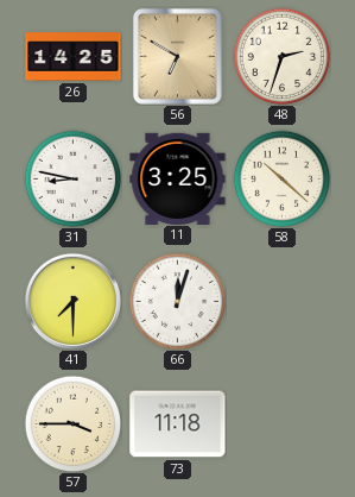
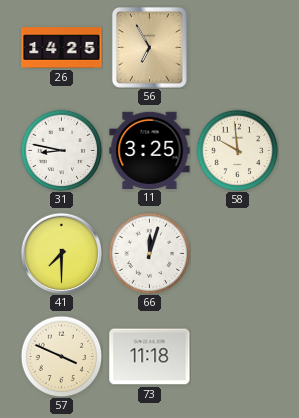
56: 6:50 -> 6:55 (149, 48)
48: 2:33 -> none (281, 56)
58: 10:22 -> 9:59 (237, 150)
57: 3:45 -> 3:49 (61, 356)
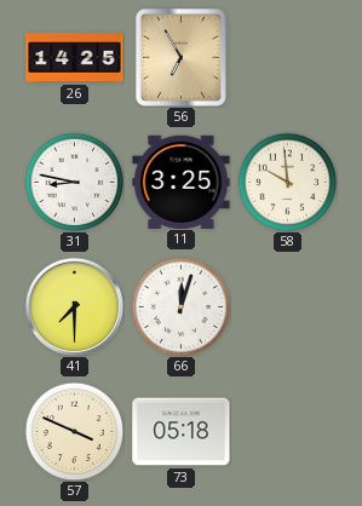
73: 11:18 -> 05:18 (182, 432)
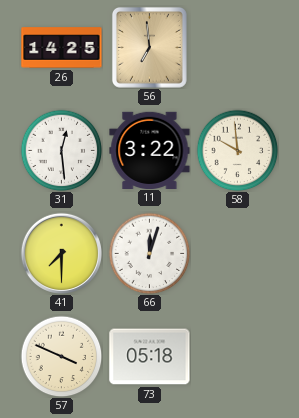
56: 6:55 -> 6:59 (149, 48)
31: 8:47 -> 12:29 (61, 150)
11: 3:25 -> 3:22 (150, 150)
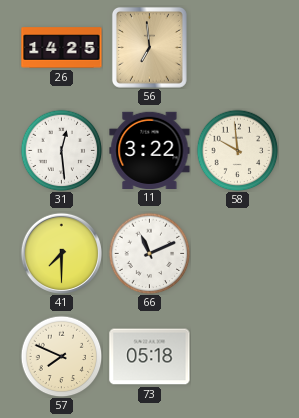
66: 12:03 -> 11:11 (149, 253)
57: 3:49 -> 7:49 (61, 356)
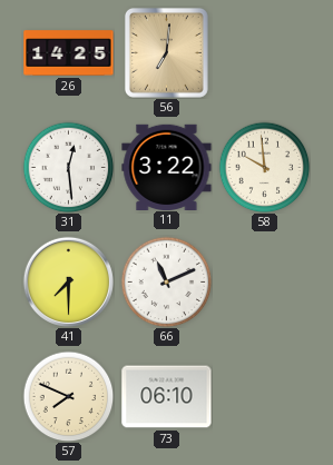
56: 6:59 -> 7:01 (166, 53)
73: 05:18 -> 06:10 (167, 397)
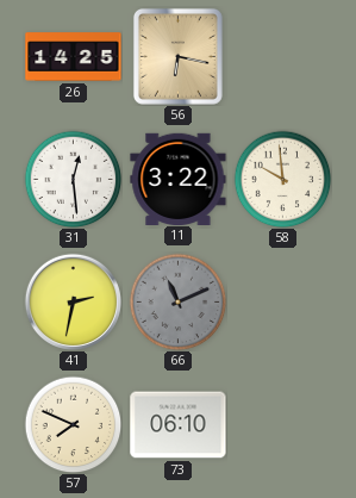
56: 7:01 -> 6:17 (177, 57)
41: 7:30 -> 2:32 (73, 301)
66 dial: white -> grey (177, 301)
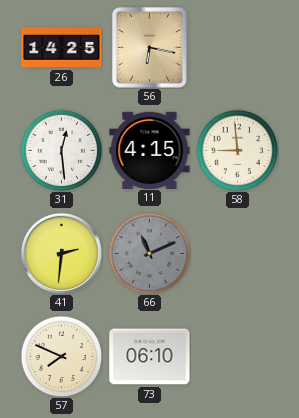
11: 3:22 -> 4:15 (150, 150)
58: 9:59 -> 8:59 (237, 150)
41: 2:32 -> 2:31 (61, 253)
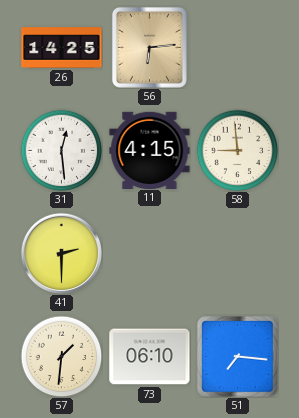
56: 6:17 -> 6:14 (149, 48)
41: 2:31 -> 2:30 (61, 253)
66: 11:11 -> none (149, 253)
57: 7:49 -> 1:31 (61, 356)
51: none -> 7:16 (237, 356)
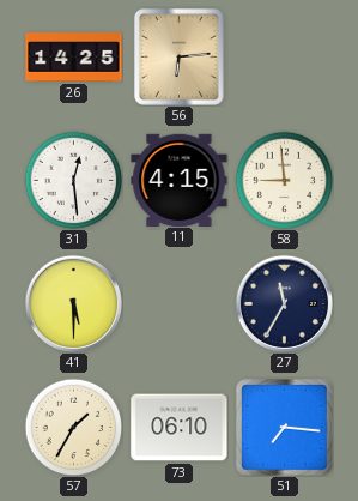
41: 2:30 -> 5:30 (73, 303)
27: none -> 11:35 (284, 303)
57: 1:31 -> 1:35 (73, 427)
